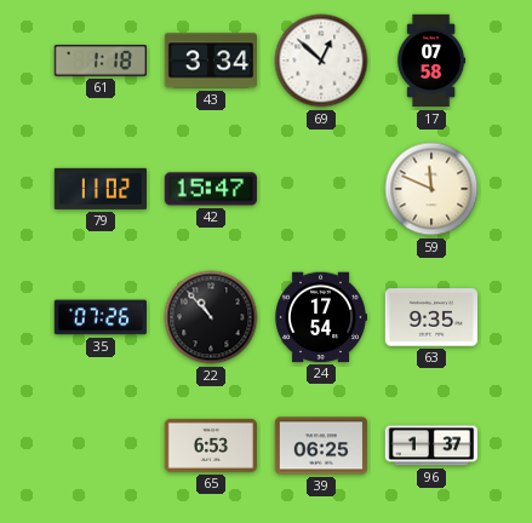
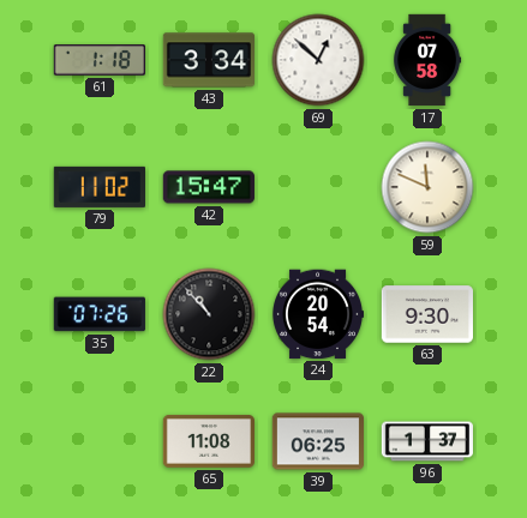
24: 17:54 -> 20:54 (318, 314)
63: 9:35 -> 9:30 (426, 314)
65: 6:53 -> 11:08 (208, 441)
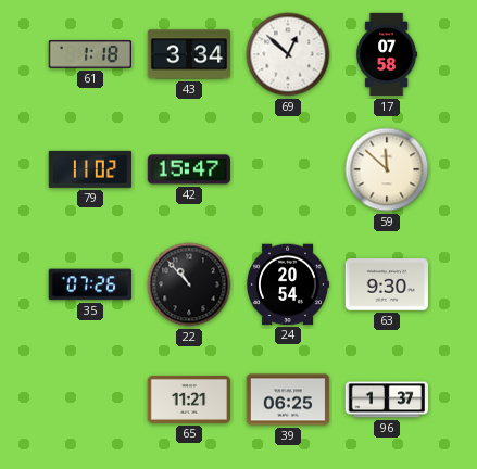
59: 11:49 -> 11:52 (387, 169)
65: 11:08 -> 11:21 (188, 400)
